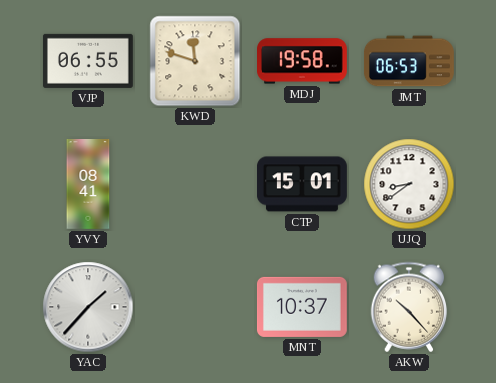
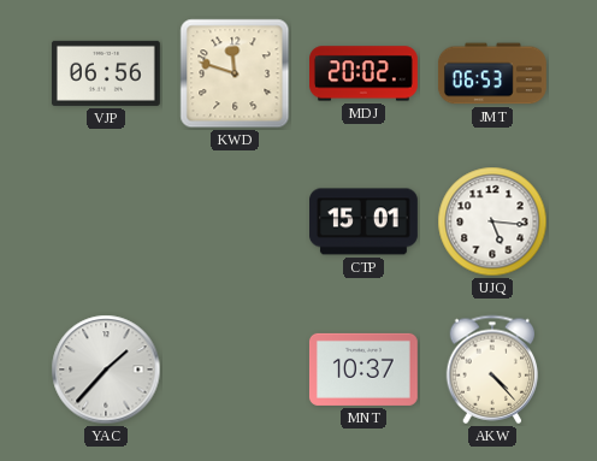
VJP: 06:55 -> 06:56 (106, 73)
MDJ: 19:58 -> 20:02 (365, 73)
YVY: 08:41 -> none (88, 185)
UJQ: 8:39 -> 5:16 (492, 221)
AKW: 10:23 -> 4:23 (492, 370)
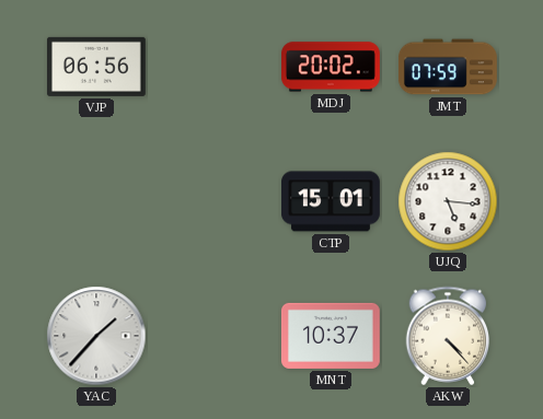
KWD: 11:48 -> none (235, 73)
JMT: 06:53 -> 07:59 (448, 67)
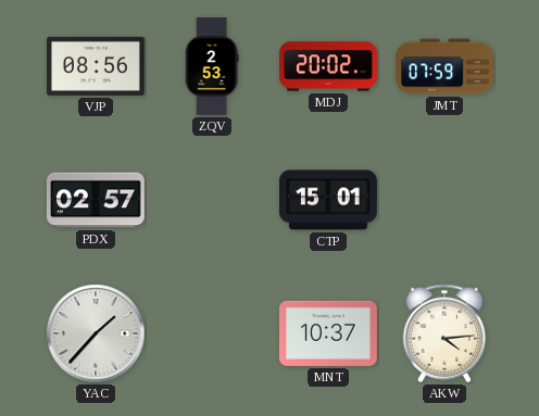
VJP: 06:56 -> 08:56 (96, 66)
ZQV: none -> 2:53 (212, 67)
PDX: none -> 02:57 (96, 200)
UJQ: 5:16 -> none (448, 201)
AKW: 4:23 -> 4:14 (444, 333)
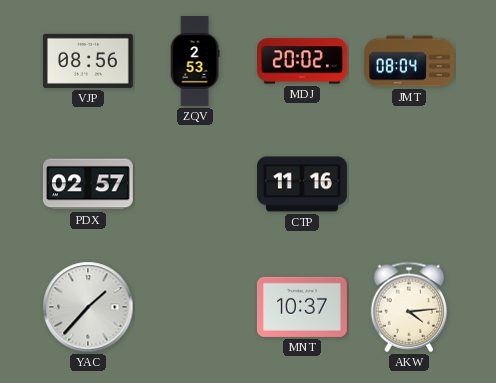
JMT: 07:59 -> 08:04 (409, 61)
CTP: 15:01 -> 11:16 (303, 184)
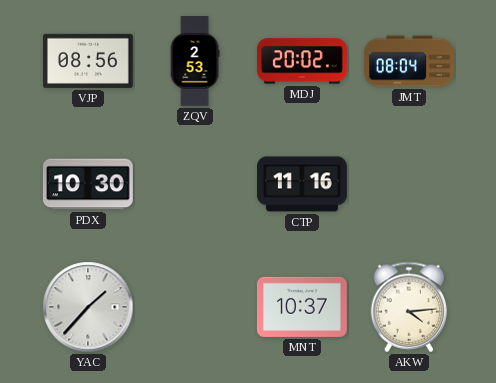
PDX: 02:57 -> 10:30 (88, 184)
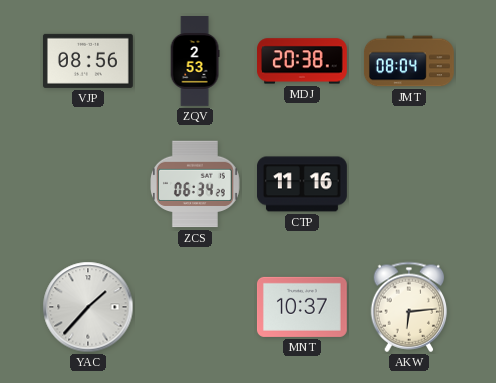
MDJ: 20:02 -> 20:38 (303, 61)
PDX: 10:30 -> none (88, 184)
ZCS: none -> 06:34 (196, 184)
AKW: 4:14 -> 6:14 (409, 307)
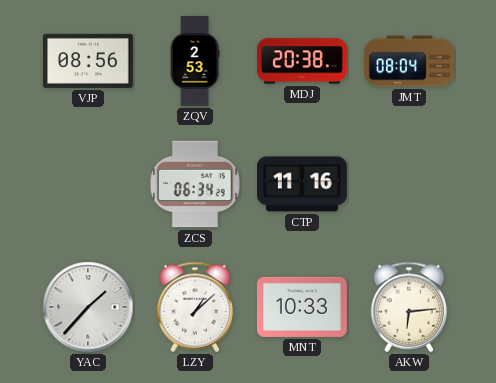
LZY: none -> 1:08 (195, 307)
MNT: 10:37 -> 10:33 (302, 307)
